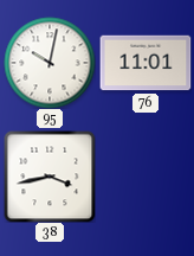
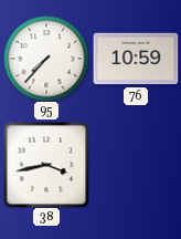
95: 10:02 -> 7:37 (46, 59)
76: 11:01 -> 10:59 (136, 59)
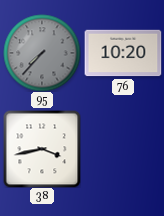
95 dial: white -> grey (42, 53)
76: 10:59 -> 10:20 (123, 53)
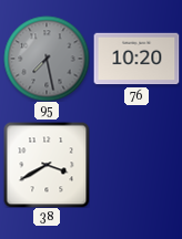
95: 7:37 -> 7:28 (47, 59)
38: 3:43 -> 3:40 (47, 165)
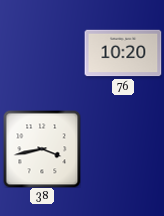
95: 7:28 -> none (47, 59)
38: 3:40 -> 3:43 (42, 149)
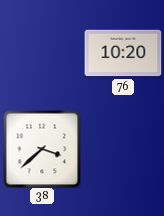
38: 3:43 -> 3:38 (42, 149)
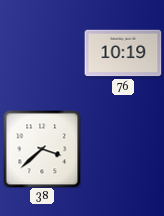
76: 10:20 -> 10:19 (123, 53)
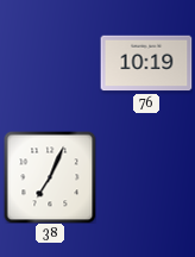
38: 3:38 -> 7:04 (50, 177)
